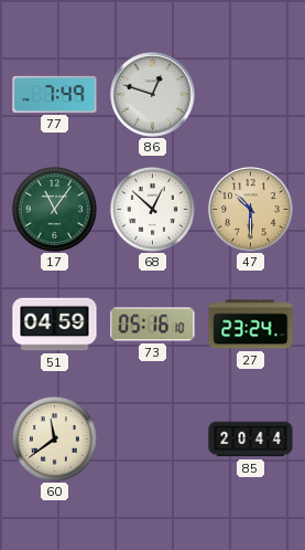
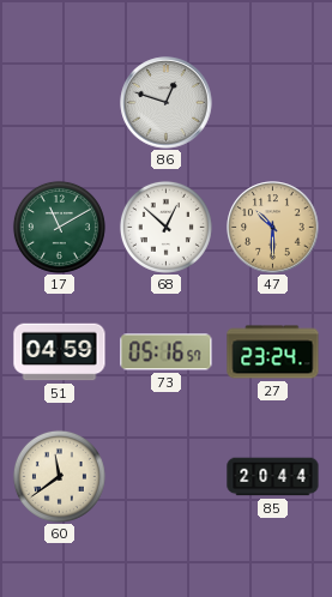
77: 7:49 -> none (55, 94)
17: 11:06 -> 11:10 (59, 227)
73: 05:16:10 -> 05:16:57 (167, 352)
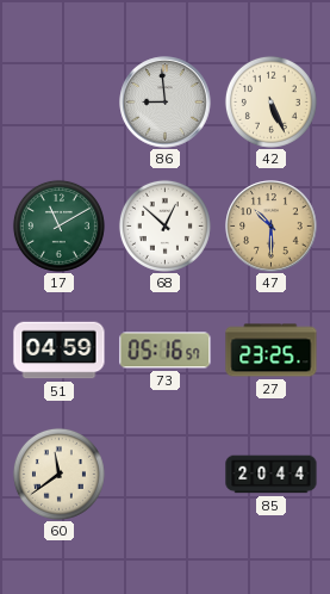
86: 12:48 -> 8:59 (166, 103)
42: none -> 5:26 (270, 101)
27: 23:24 -> 23:25 (272, 351)
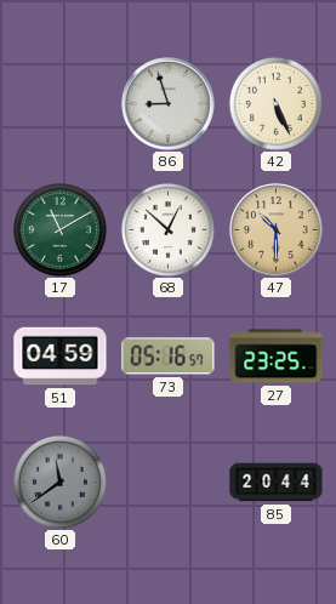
86: 8:59 -> 8:57 (169, 104)
60 dial: cream -> grey (59, 482)
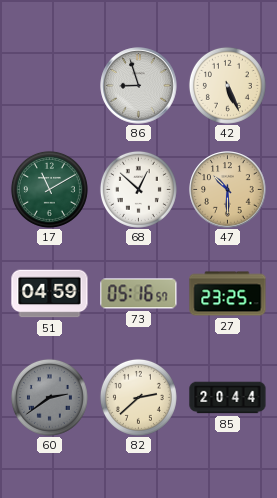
60: 11:39 -> 2:39 (49, 397)
82: none -> 2:38 (138, 397)
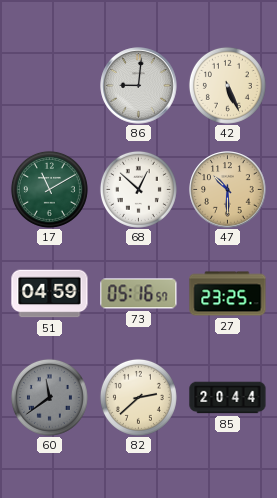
86: 8:57 -> 9:01 (139, 86)
60: 2:39 -> 11:39 (49, 397)
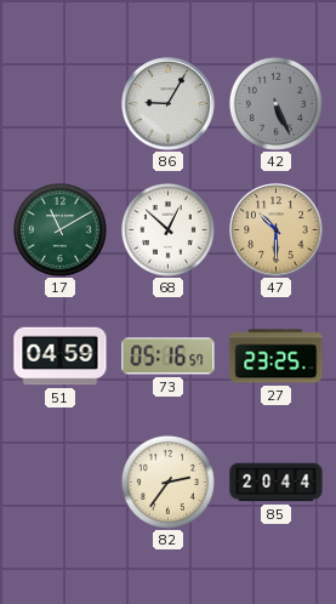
86: 9:01 -> 9:05 (169, 104)
42 dial: cream -> grey (275, 103)
60: 11:39 -> none (49, 397)
82: 2:38 -> 2:36 (167, 482)
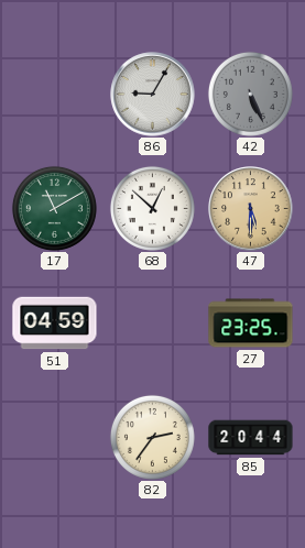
47: 10:30 -> 5:30 (251, 209)
73: 05:16 -> none (169, 357)
